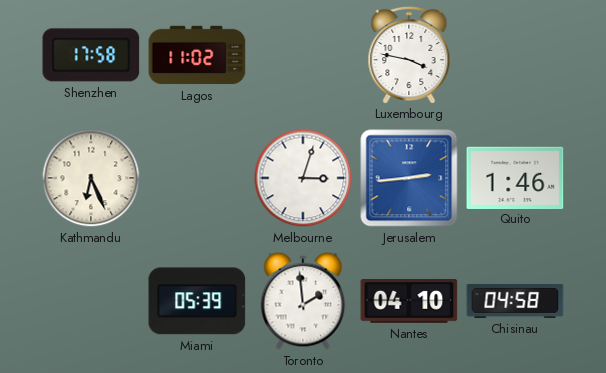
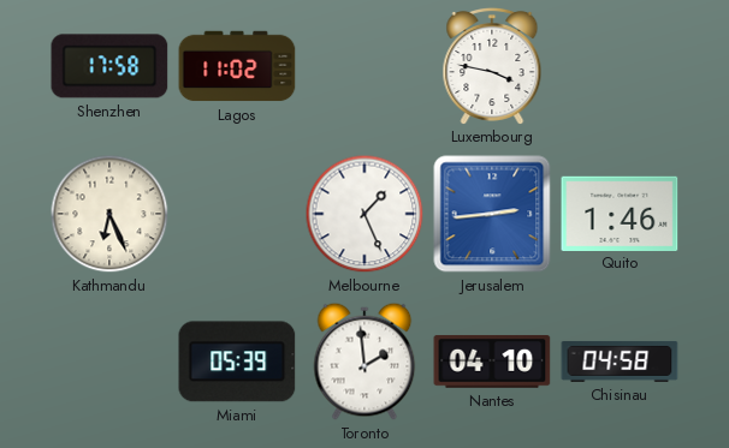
Melbourne: 3:03 -> 1:26 (364, 214)
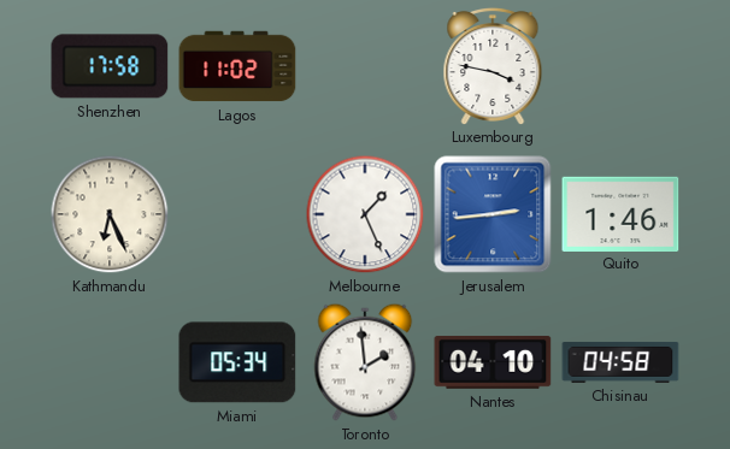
Miami: 05:39 -> 05:34 (237, 362)
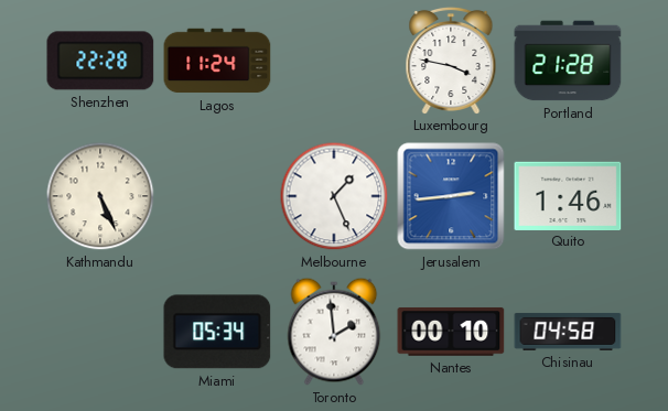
Shenzhen: 17:58 -> 22:28 (100, 61)
Lagos: 11:02 -> 11:24 (217, 61)
Portland: none -> 21:28 (568, 61)
Kathmandu: 6:26 -> 5:26 (100, 196)
Nantes: 04:10 -> 00:10 (451, 332)
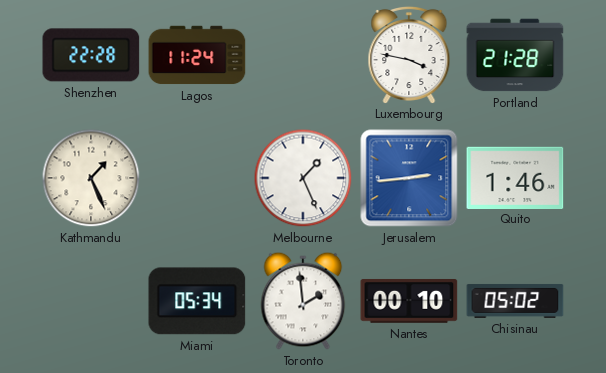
Kathmandu: 5:26 -> 1:26 (91, 178)
Chisinau: 04:58 -> 05:02 (515, 301)
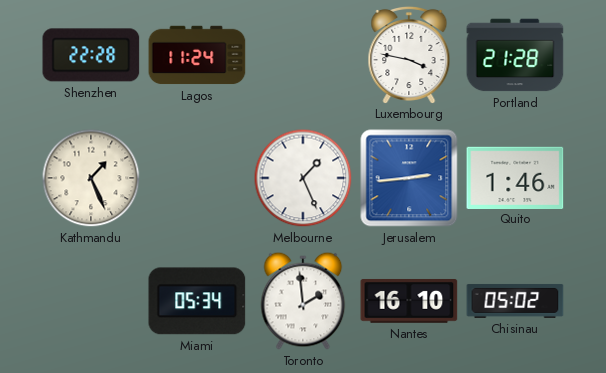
Nantes: 00:10 -> 16:10 (409, 301)
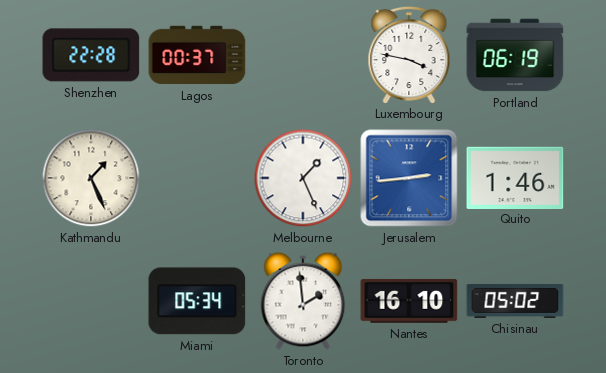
Lagos: 11:24 -> 00:37 (197, 55)
Portland: 21:28 -> 06:19 (515, 55)
